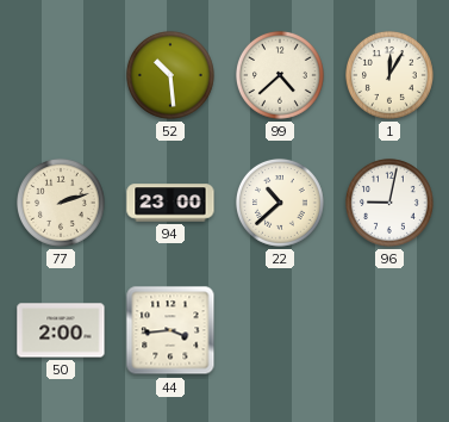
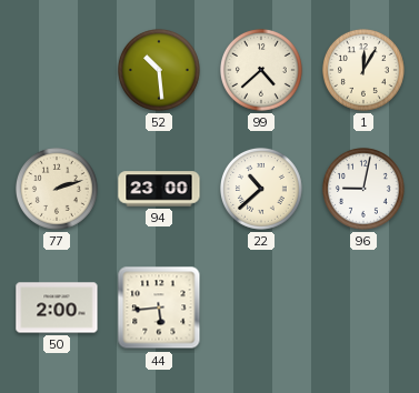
44: 3:44 -> 5:44 (159, 308)
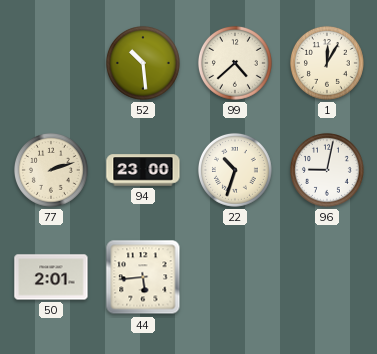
22: 10:38 -> 10:33 (235, 170)
50: 2:00 -> 2:01 (51, 277)
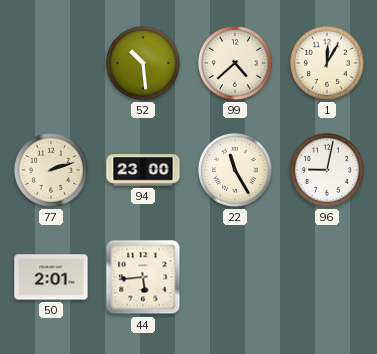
22: 10:33 -> 11:25 (235, 170)
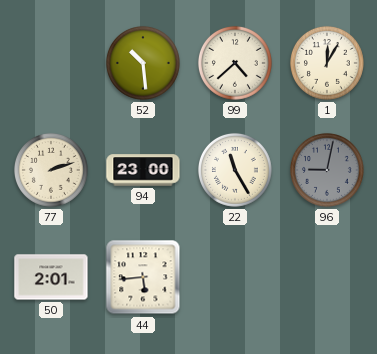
96 dial: white -> grey (327, 170)
